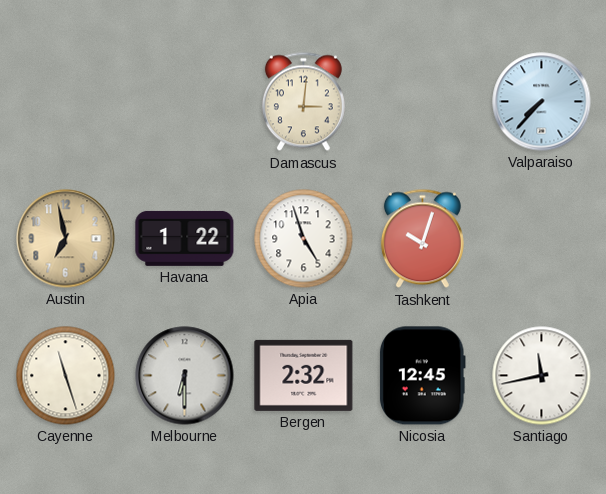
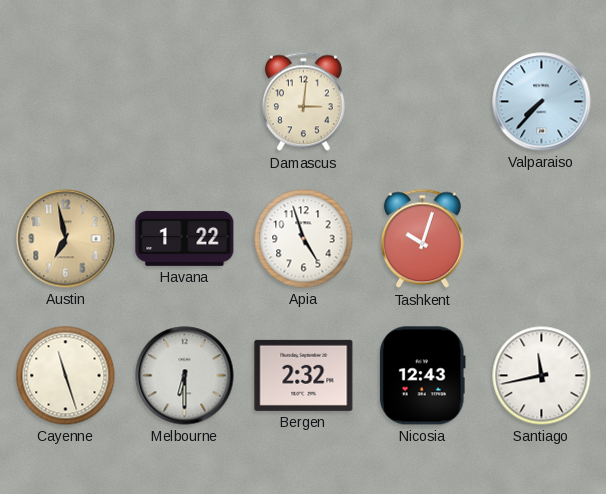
Nicosia: 12:45 -> 12:43 (422, 376)
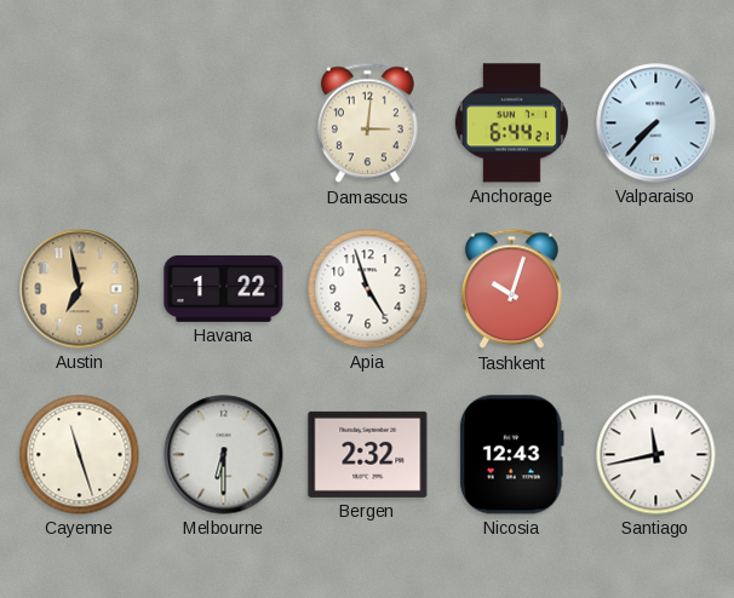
Anchorage: none -> 6:44 (511, 123)
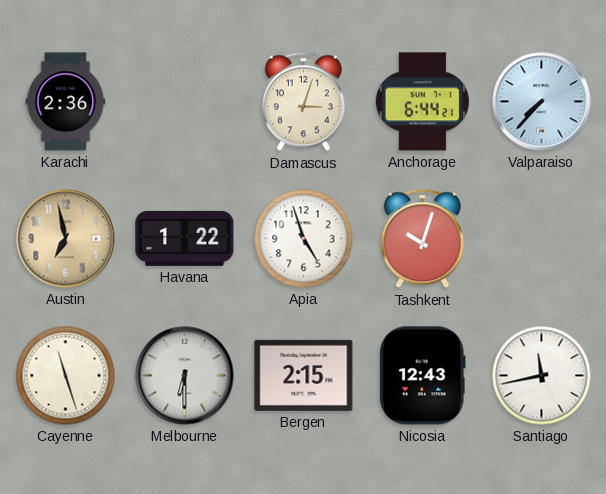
Karachi: none -> 2:36 (66, 102)
Damascus: 3:01 -> 3:03 (303, 102)
Bergen: 2:32 -> 2:15 (304, 375)
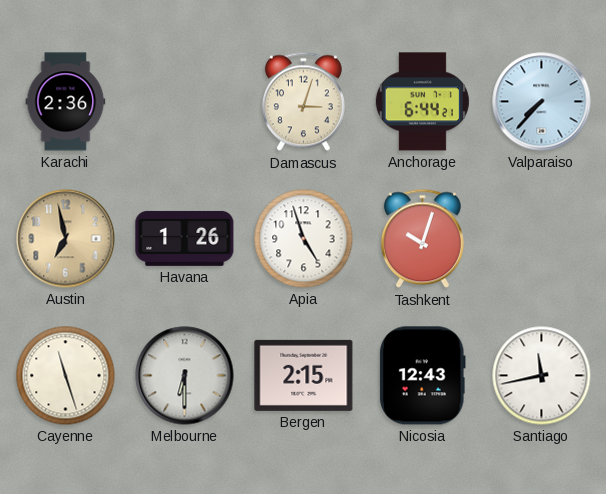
Havana: 1:22 -> 1:26 (185, 238)
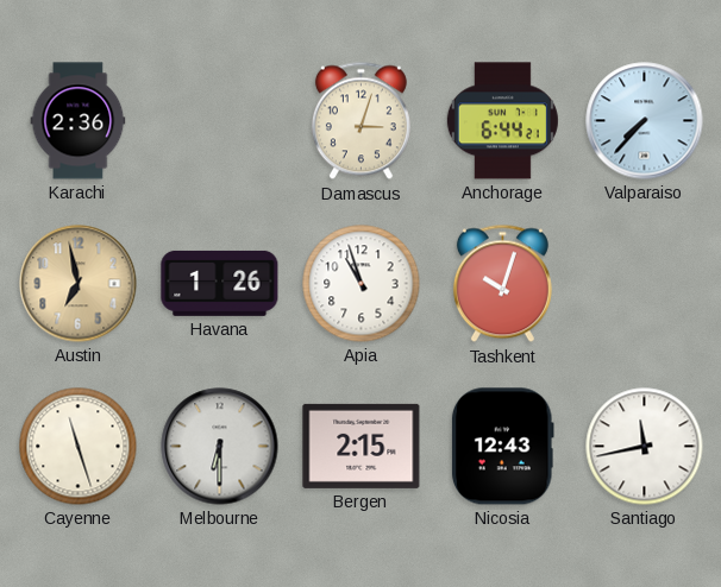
Apia: 4:57 -> 10:57 (362, 284)
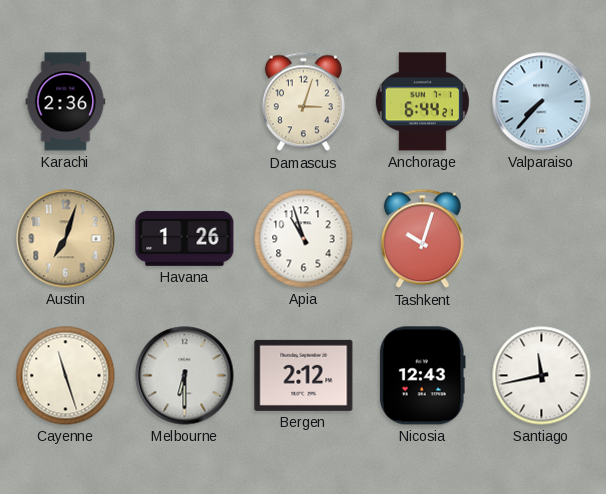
Austin: 6:58 -> 7:03 (66, 239)
Bergen: 2:15 -> 2:12 (304, 375)
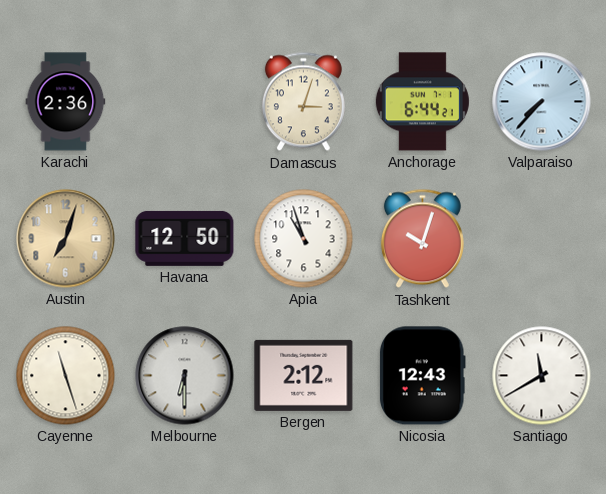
Havana: 1:26 -> 12:50 (185, 238)
Santiago: 11:43 -> 11:40 (542, 376)
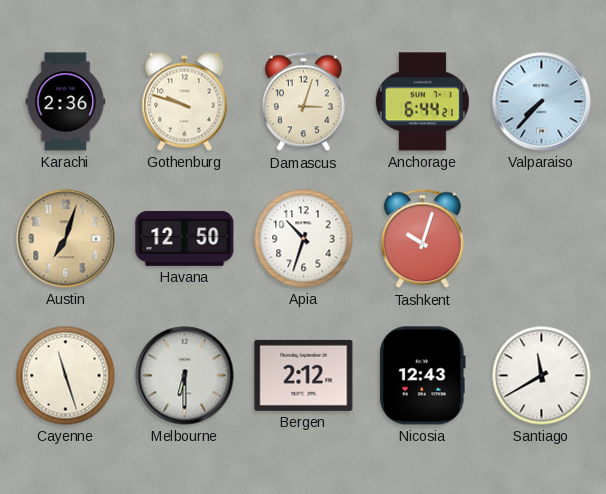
Gothenburg: none -> 9:48 (185, 102)
Apia: 10:57 -> 10:33 (304, 239)
